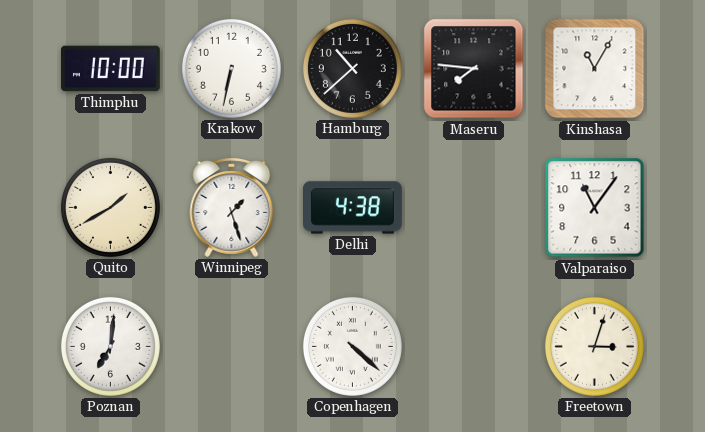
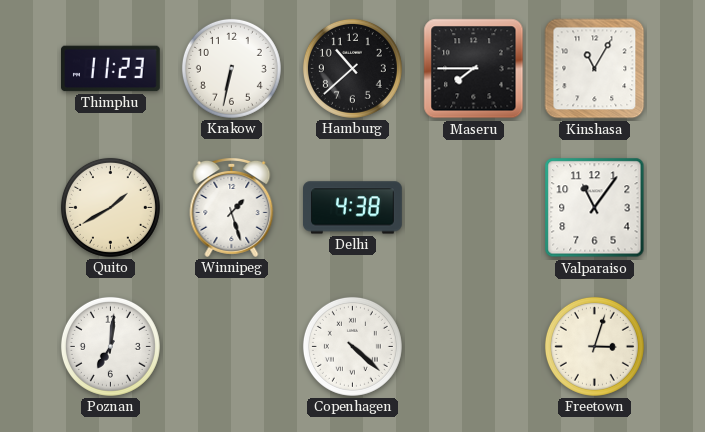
Thimphu: 10:00 -> 11:23 (111, 69)
Maseru: 7:46 -> 7:45 (474, 69)
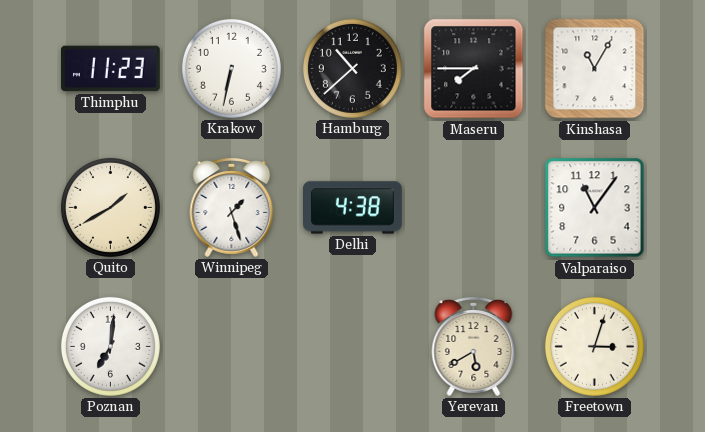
Copenhagen: 4:22 -> none (352, 346)
Yerevan: none -> 5:40 (474, 347)
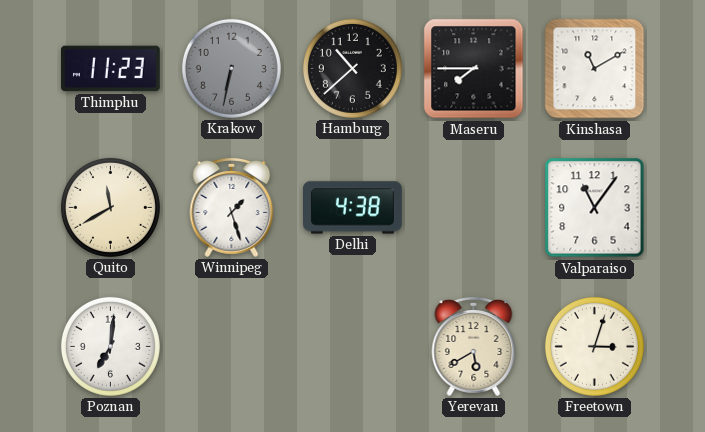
Krakow dial: white -> grey (231, 68)
Kinshasa: 11:05 -> 11:10 (595, 69)
Quito: 1:40 -> 11:40 (110, 207)
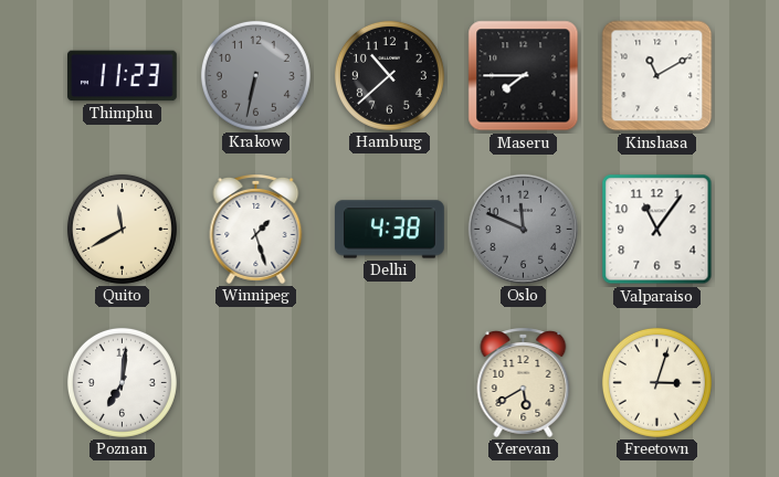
Oslo: none -> 11:49 (523, 229)
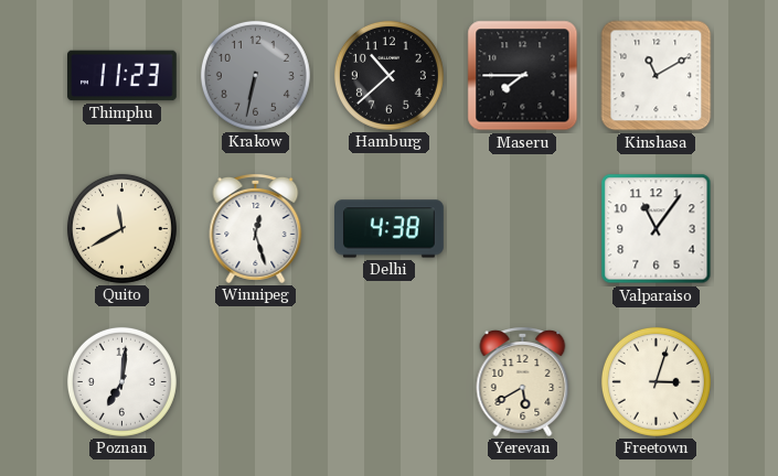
Winnipeg: 1:27 -> 12:27 (256, 229)
Oslo: 11:49 -> none (523, 229)
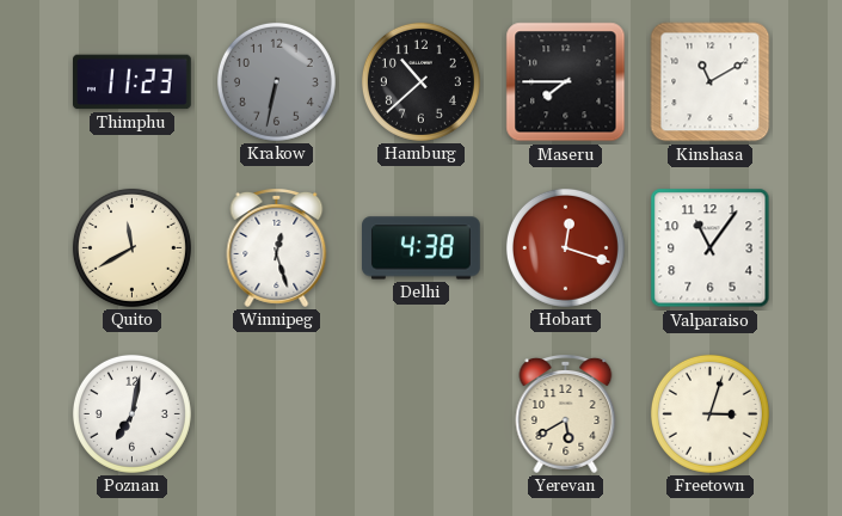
Hobart: none -> 12:18 (565, 247)
Poznan: 7:01 -> 7:02 (131, 413)
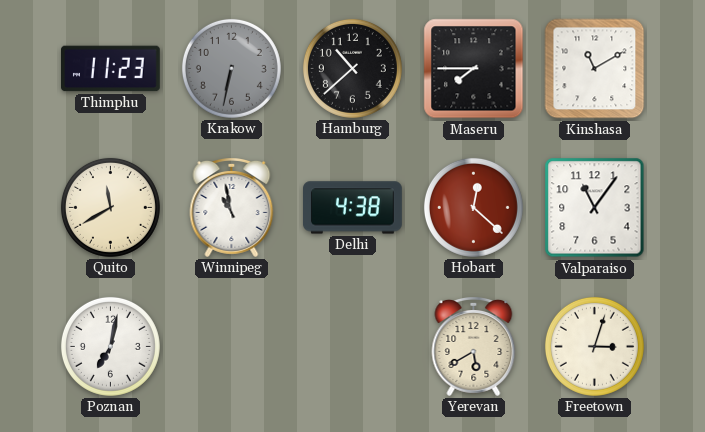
Winnipeg: 12:27 -> 10:58 (232, 208)
Hobart: 12:18 -> 12:22 (473, 207)
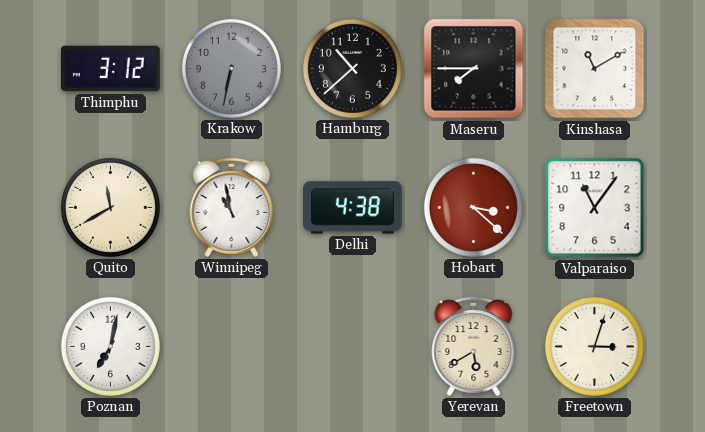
Thimphu: 11:23 -> 3:12 (111, 69)
Hobart: 12:22 -> 3:22 (473, 207)
